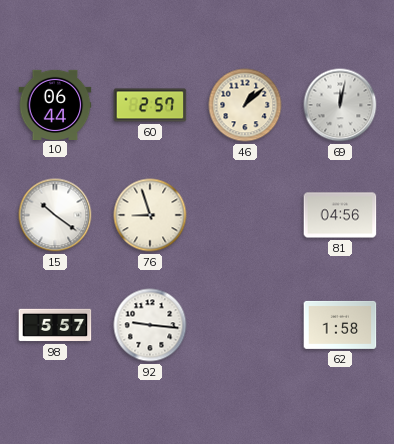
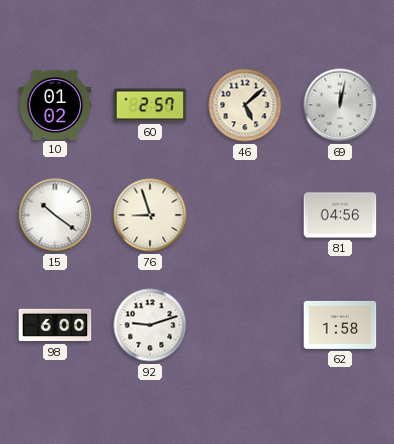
10: 06:44 -> 01:02 (55, 104)
46: 1:08 -> 5:08 (245, 105)
98: 5:57 -> 6:00 (55, 325)
92: 9:16 -> 9:12 (150, 325)
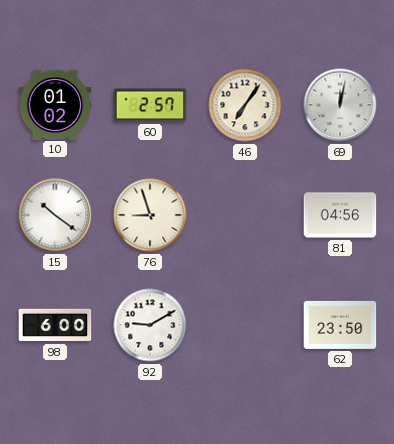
46: 5:08 -> 7:06 (245, 105)
92: 9:12 -> 9:10 (150, 325)
62: 1:58 -> 23:50 (340, 325)
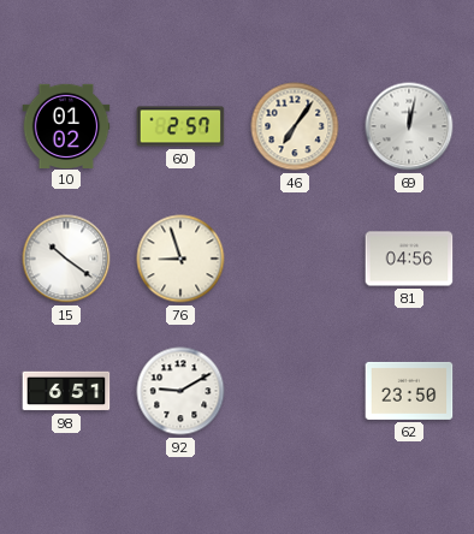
98: 6:00 -> 6:51 (66, 391)
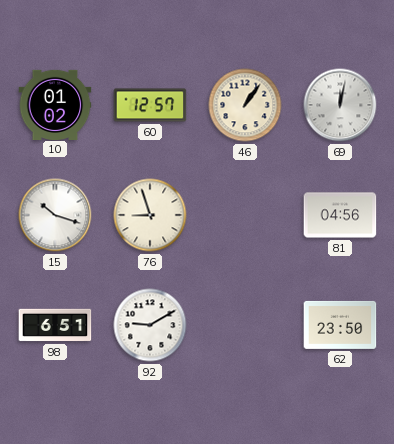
60: 2:57 -> 12:57 (150, 105)
46: 7:06 -> 1:06 (245, 105)
15: 10:21 -> 10:18 (55, 215)
